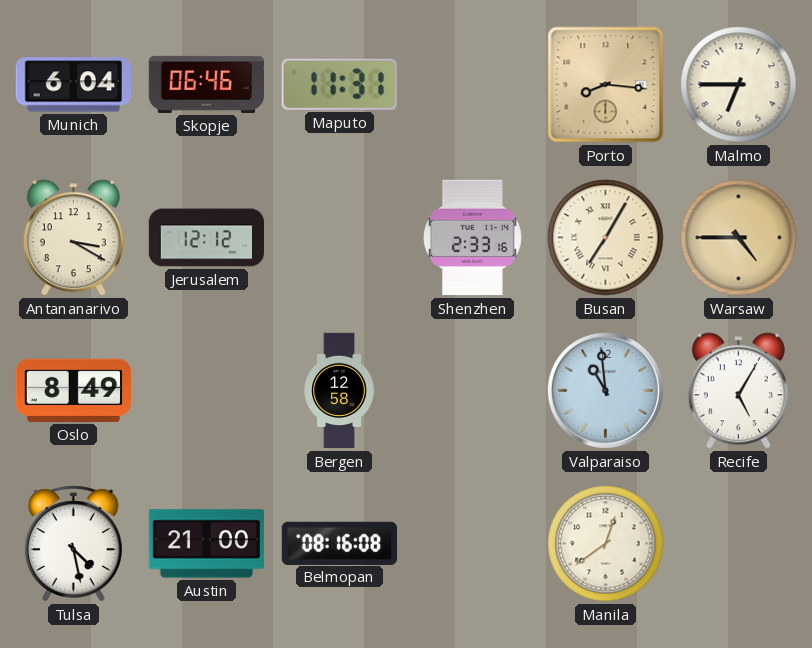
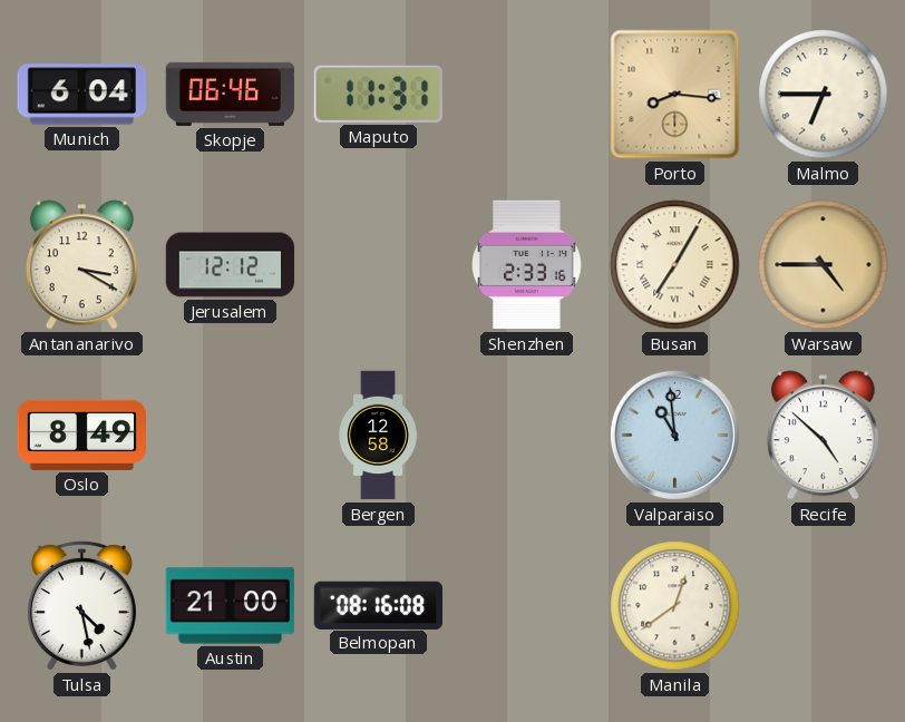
Recife: 5:05 -> 4:52 (823, 436)
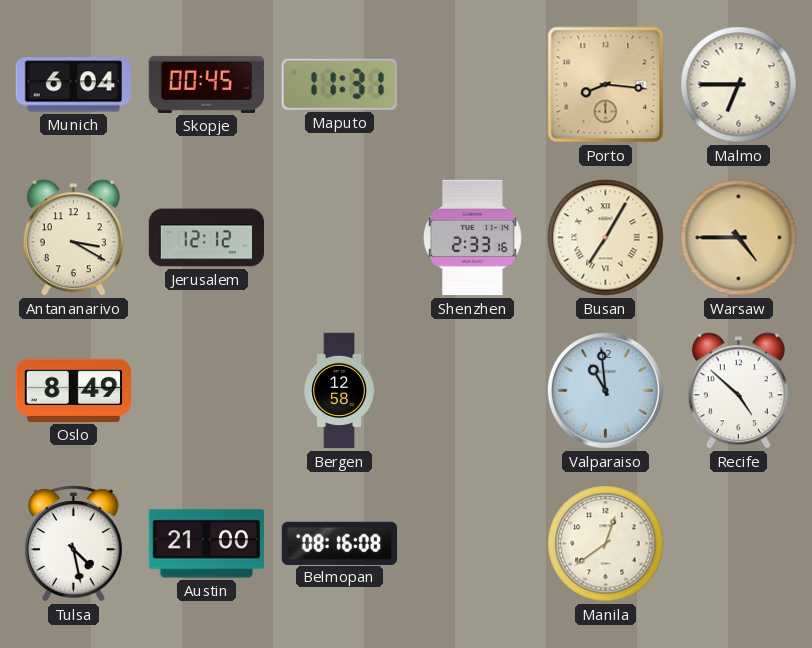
Skopje: 06:46 -> 00:45 (206, 84)
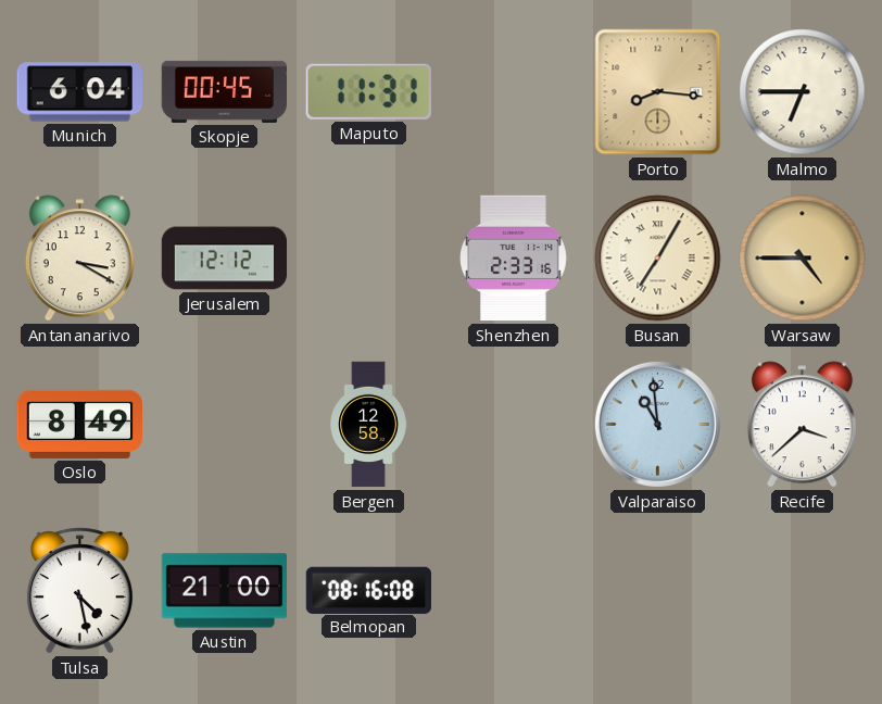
Recife: 4:52 -> 3:38 (802, 425)
Manila: 12:39 -> none (606, 544)
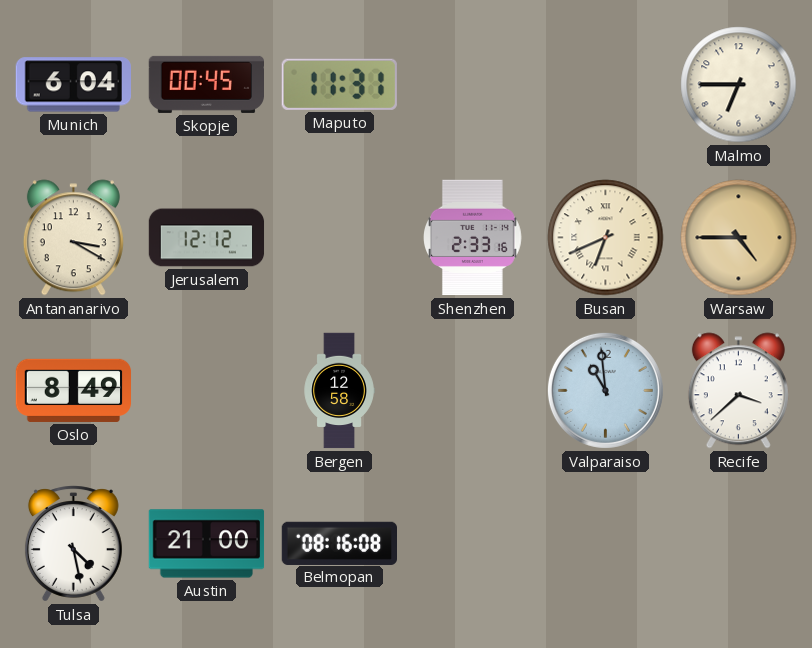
Porto: 8:16 -> none (658, 92)
Busan: 7:05 -> 6:41 (606, 238)
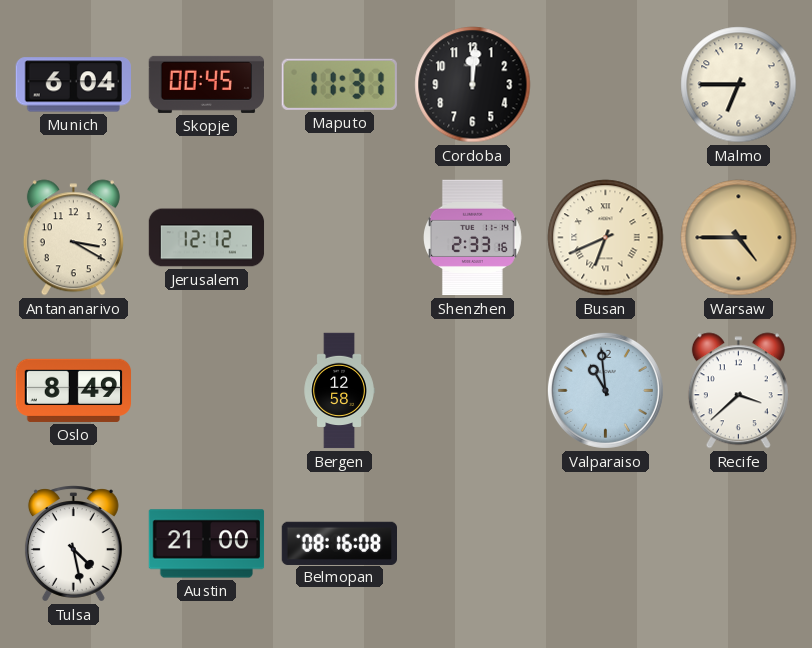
Cordoba: none -> 12:01 (473, 85)
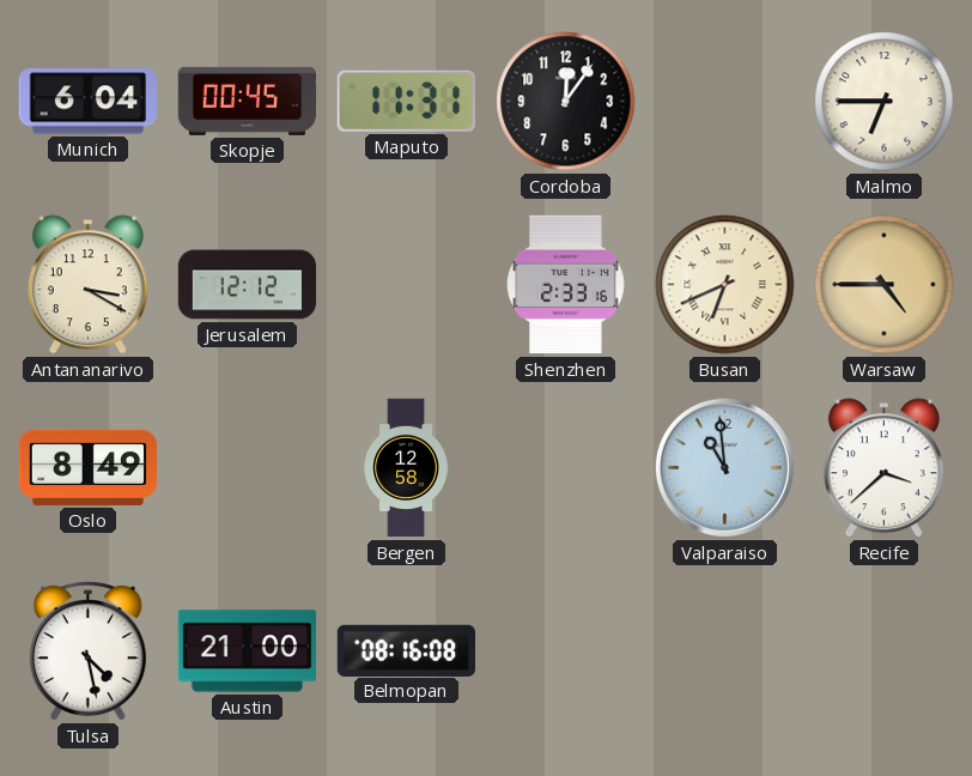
Cordoba: 12:01 -> 12:06 (566, 102)
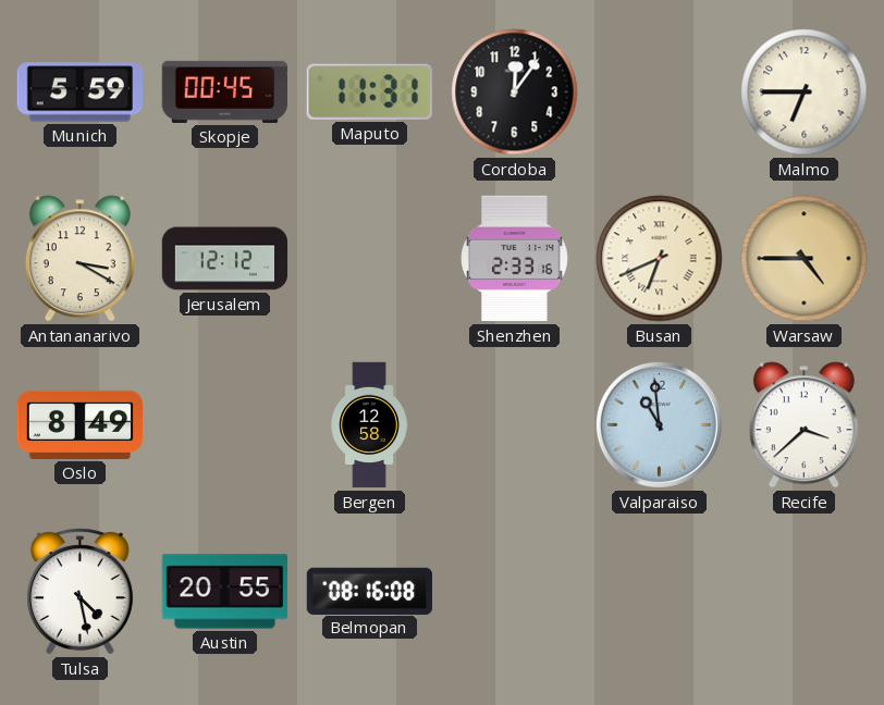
Munich: 6:04 -> 5:59 (79, 92)
Austin: 21:00 -> 20:55 (225, 592)
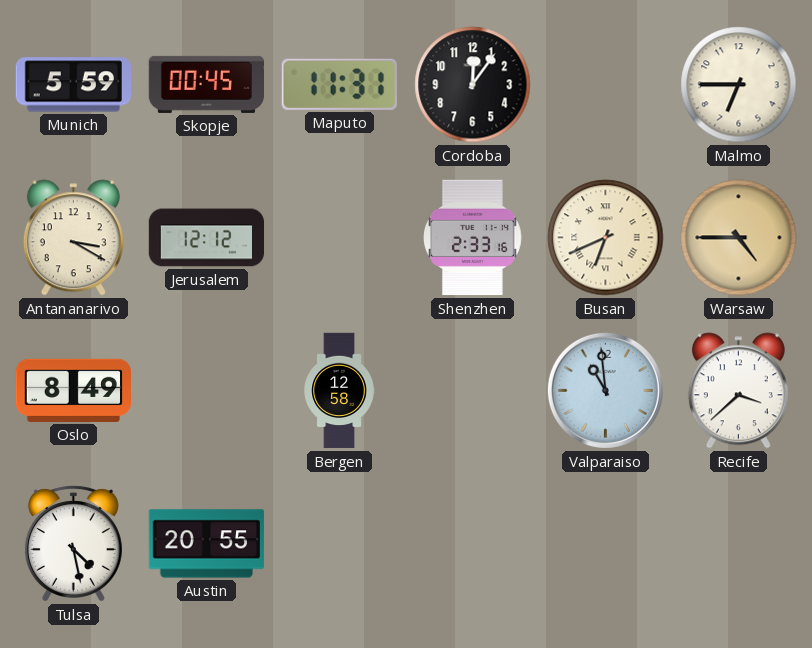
Belmopan: 08:16 -> none (369, 591)
